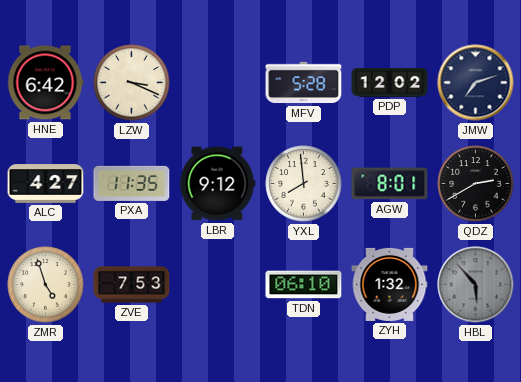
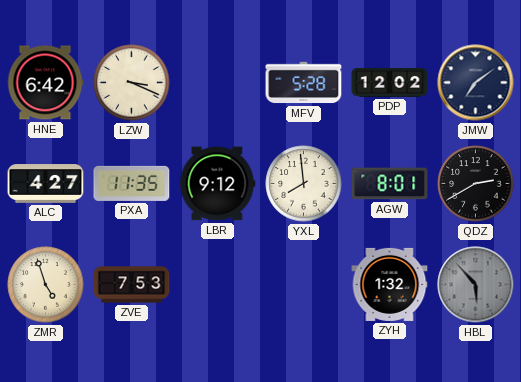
JMW: 7:12 -> 7:09 (476, 83)
TDN: 06:10 -> none (304, 285)
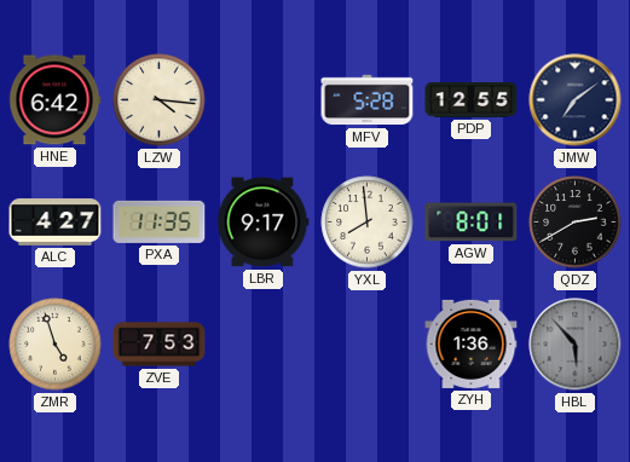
LZW: 3:19 -> 4:16 (160, 100)
PDP: 12:02 -> 12:55 (472, 100)
LBR: 9:12 -> 9:17 (264, 223)
ZYH: 1:32 -> 1:36 (472, 343)
